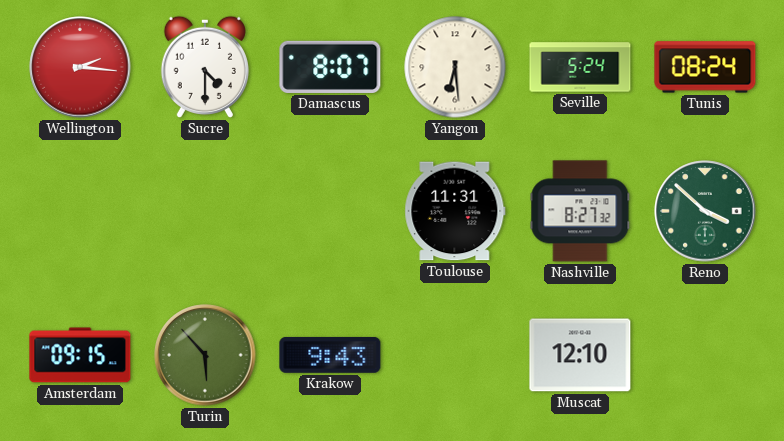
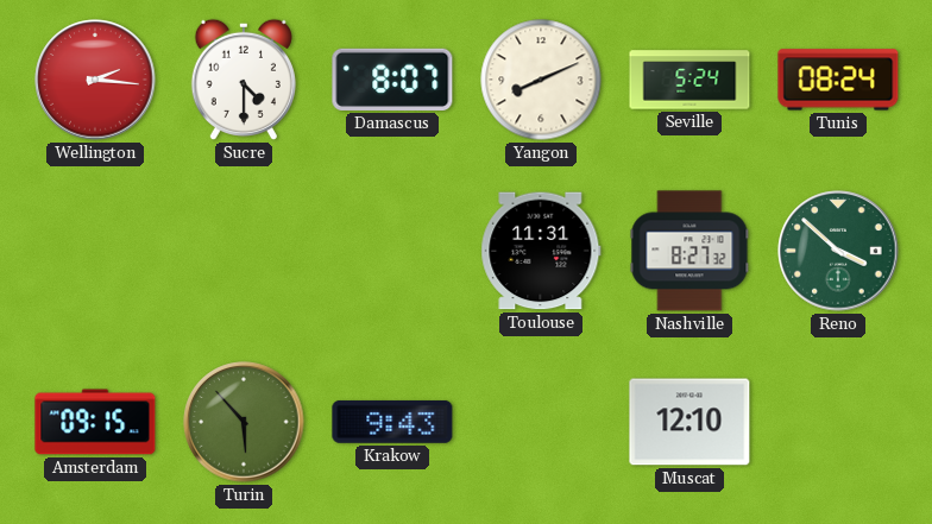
Yangon: 6:29 -> 8:11 (541, 80)
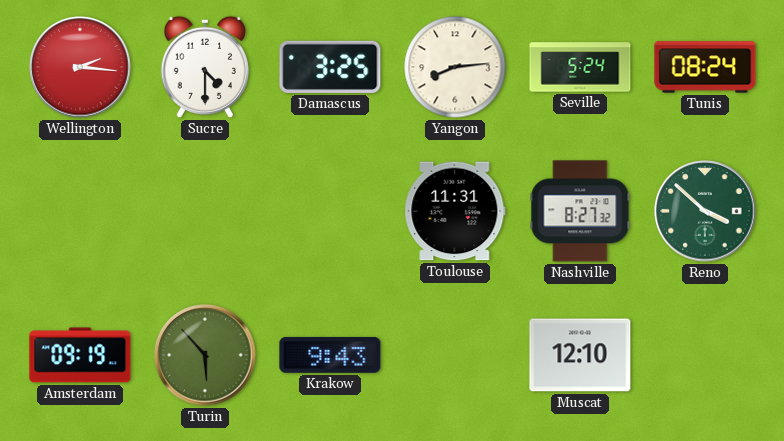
Damascus: 8:07 -> 3:25 (330, 67)
Yangon: 8:11 -> 8:14 (455, 67)
Amsterdam: 09:15 -> 09:19 (80, 355)
